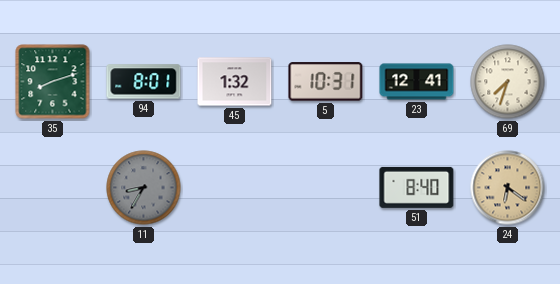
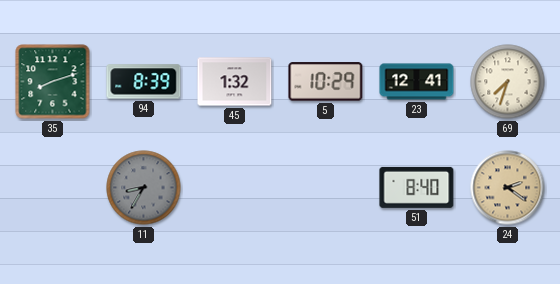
94: 8:01 -> 8:39 (144, 82)
5: 10:31 -> 10:29 (326, 82)
24: 6:21 -> 2:21 (508, 188)
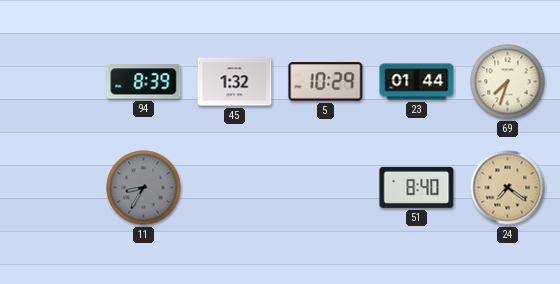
35: 8:12 -> none (53, 82)
23: 12:41 -> 01:44 (417, 82)
24: 2:21 -> 7:21 (508, 188)
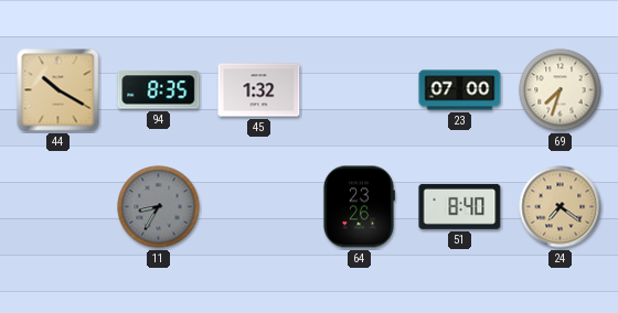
44: none -> 10:20 (58, 90)
94: 8:39 -> 8:35 (159, 90)
5: 10:29 -> none (326, 82)
23: 01:44 -> 07:00 (460, 90)
64: none -> 23:26 (359, 207)
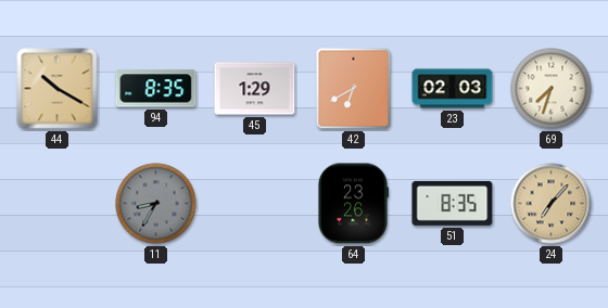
45: 1:32 -> 1:29 (255, 89)
42: none -> 6:40 (354, 89)
23: 07:00 -> 02:03 (453, 89)
51: 8:40 -> 8:35 (453, 203)
24: 7:21 -> 7:07 (552, 204)
